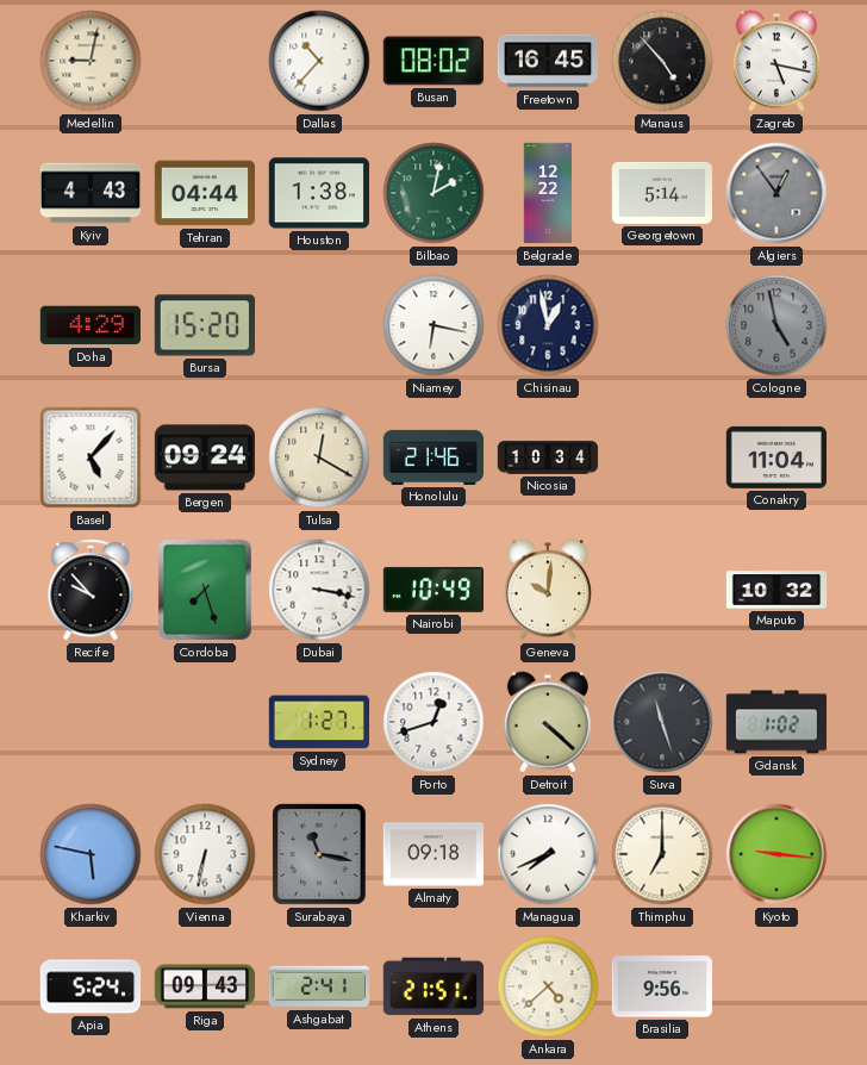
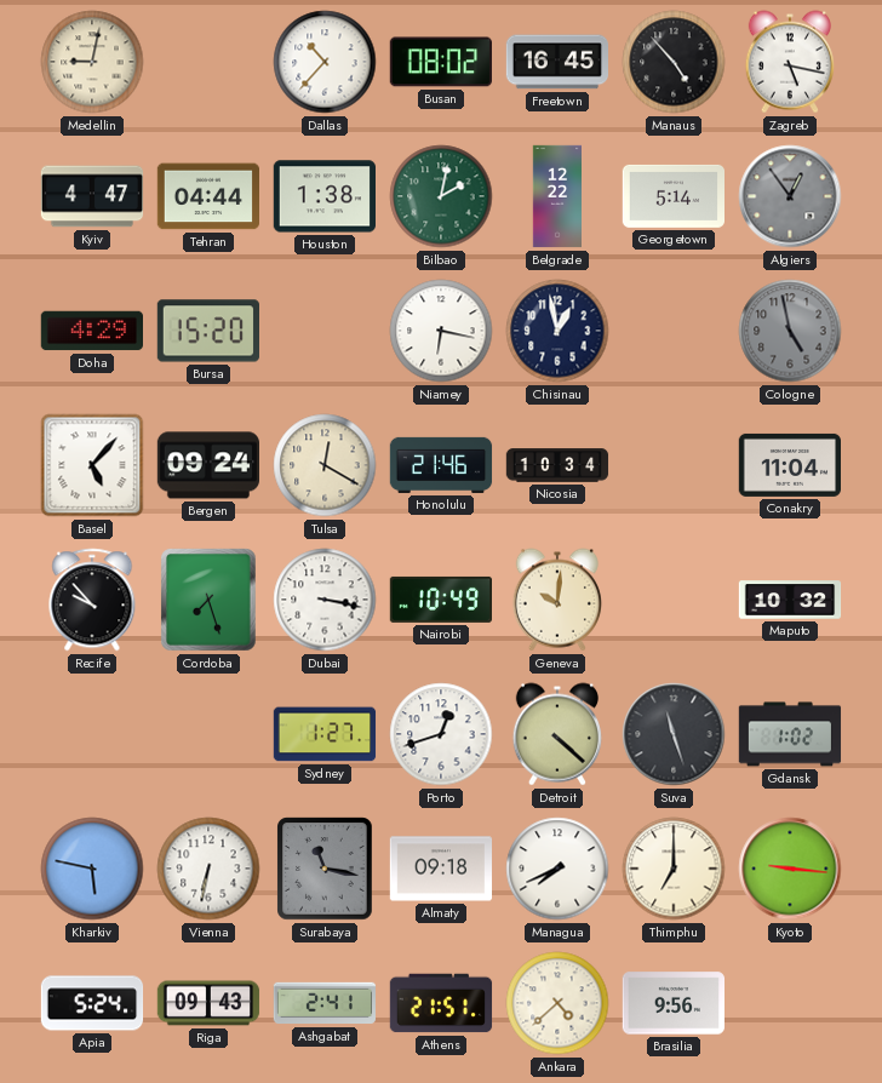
Kyiv: 4:43 -> 4:47 (92, 196)
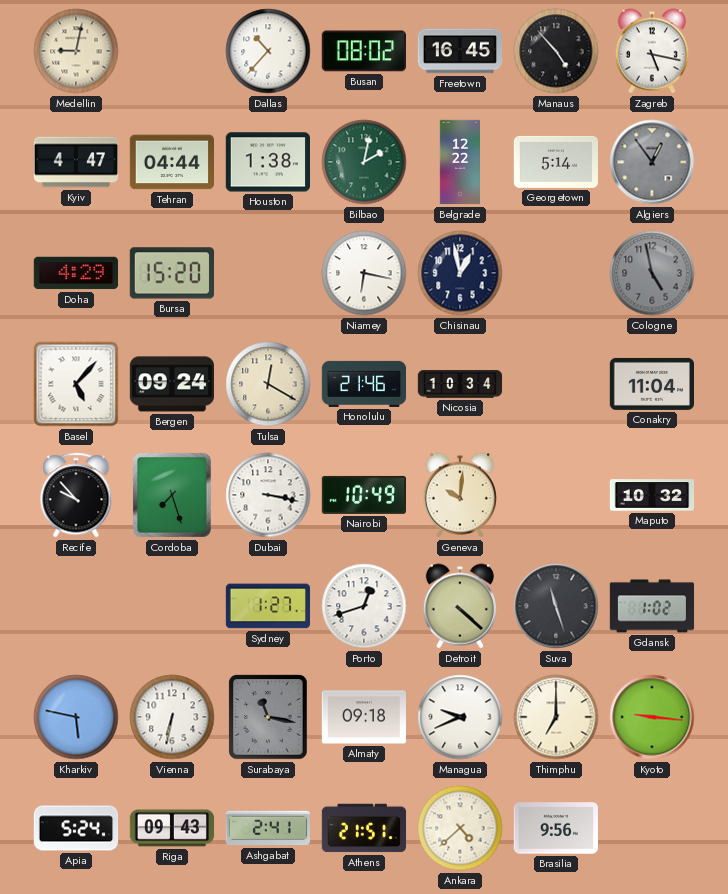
Managua: 7:41 -> 9:41 (460, 717)
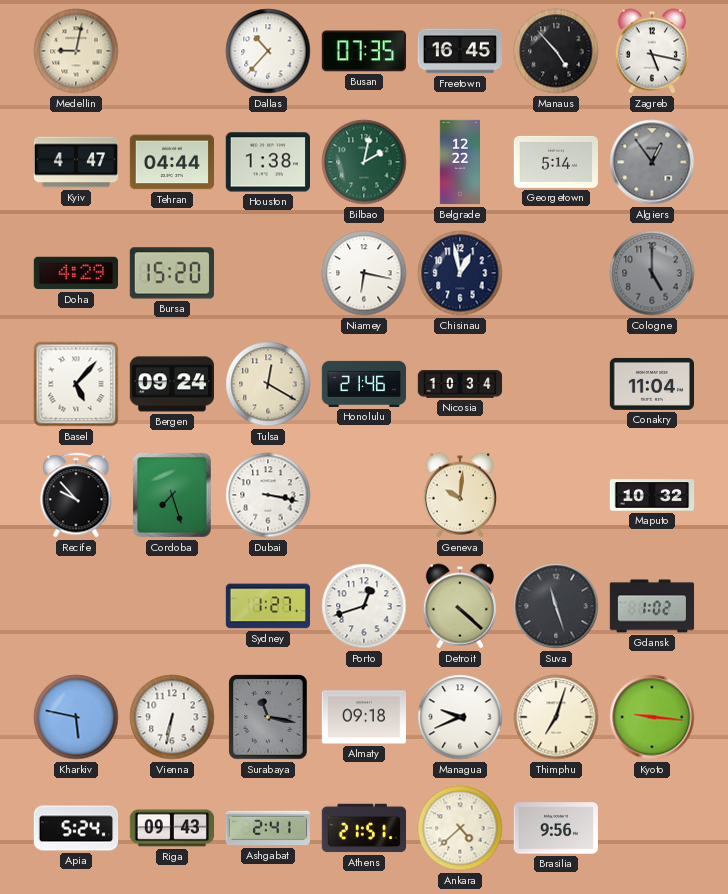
Busan: 08:02 -> 07:35 (364, 51)
Cologne: 4:58 -> 5:00 (652, 273)
Nairobi: 10:49 -> none (363, 495)
Thimphu: 7:00 -> 7:03 (556, 717)
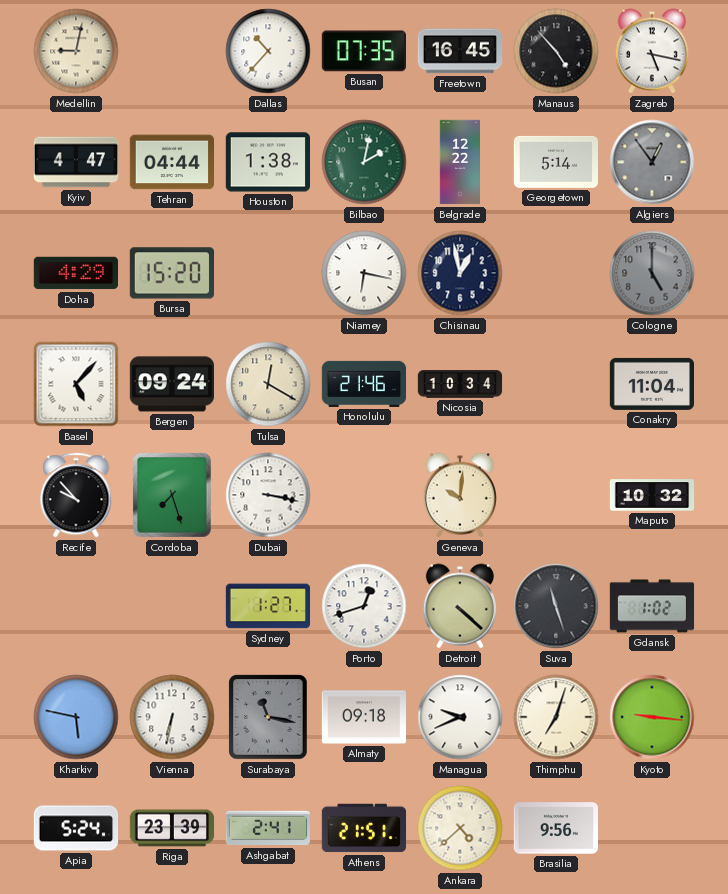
Riga: 09:43 -> 23:39 (172, 828)
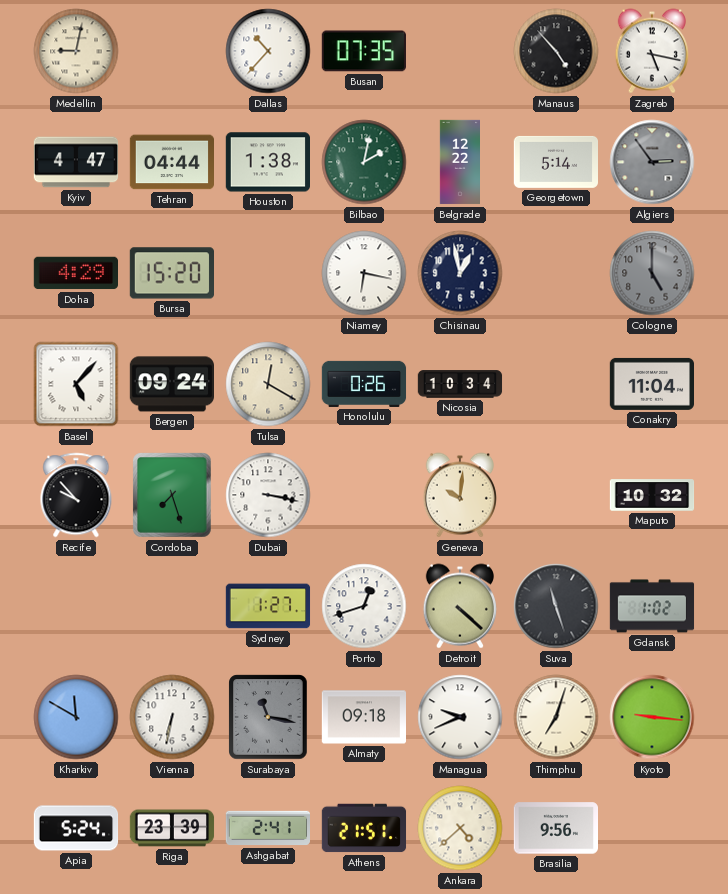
Freetown: 16:45 -> none (459, 51)
Algiers: 12:54 -> 2:54 (652, 162)
Honolulu: 21:46 -> 0:26 (364, 384)
Kharkiv: 5:47 -> 11:50 (76, 717)
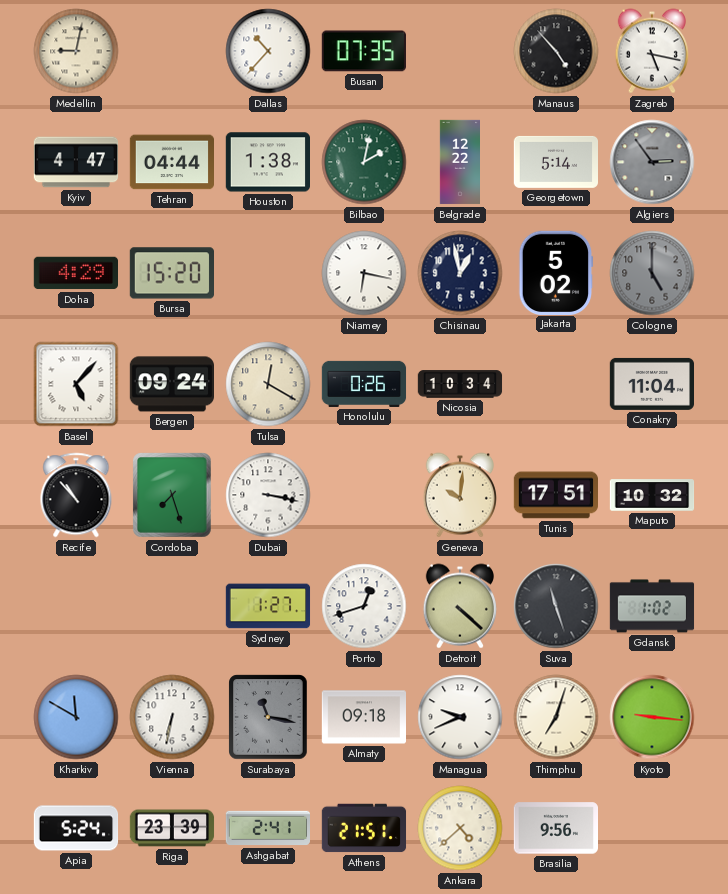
Jakarta: none -> 5:02 (556, 272)
Recife: 9:53 -> 10:53 (76, 495)
Tunis: none -> 17:51 (556, 495)
